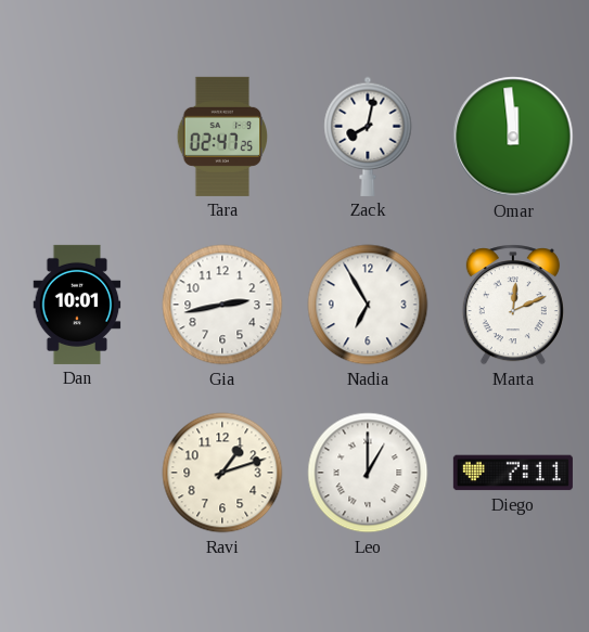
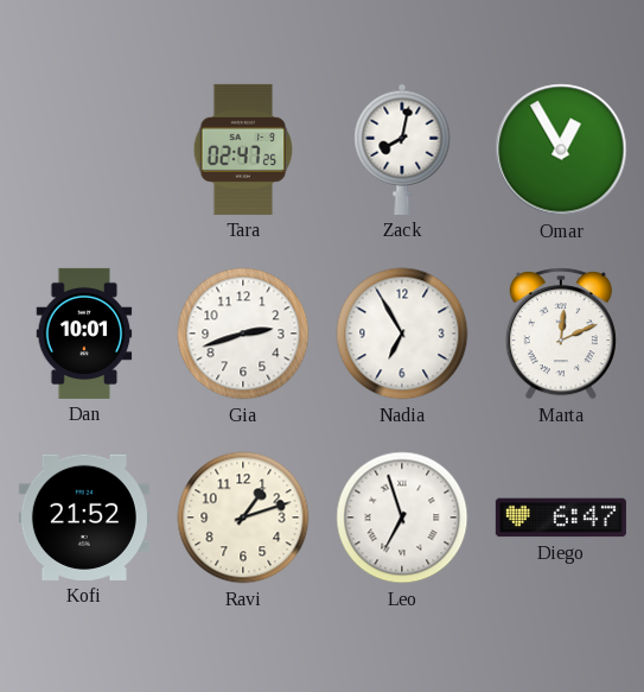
Omar: 11:59 -> 12:55 (561, 150)
Gia: 2:43 -> 2:42 (243, 334)
Kofi: none -> 21:52 (84, 518)
Leo: 1:00 -> 6:57 (402, 518)
Diego: 7:11 -> 6:47 (561, 518)
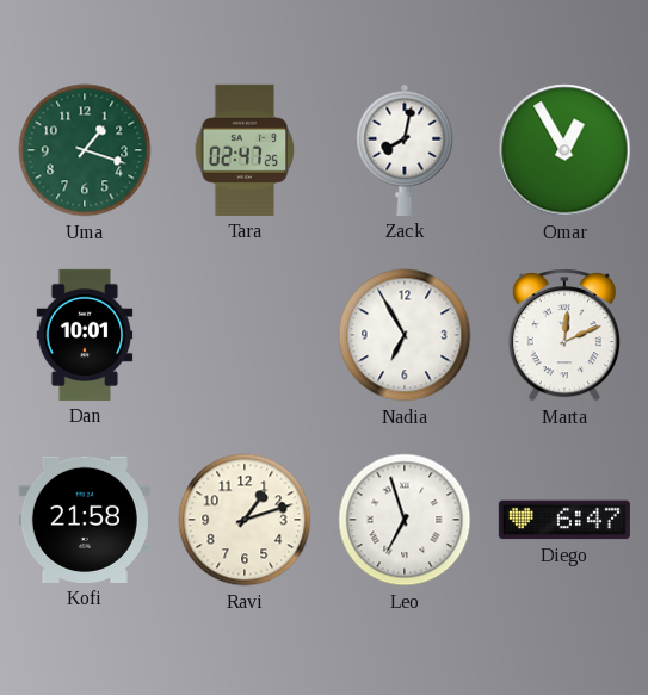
Uma: none -> 1:18 (85, 150)
Gia: 2:42 -> none (243, 334)
Kofi: 21:52 -> 21:58 (85, 520)
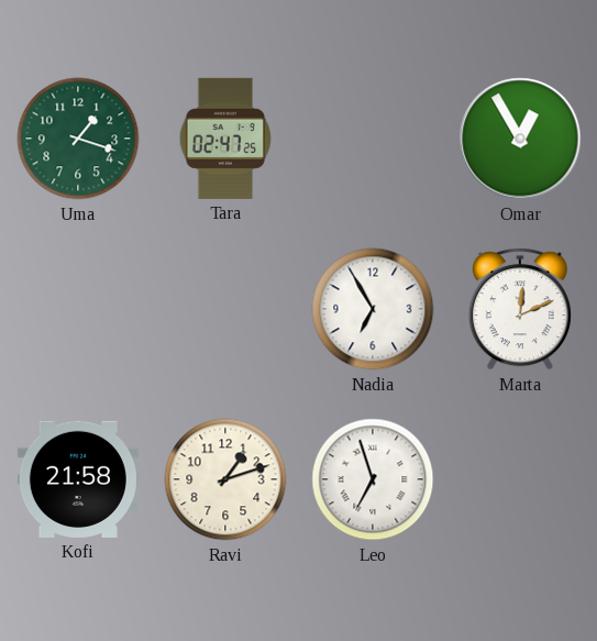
Zack: 8:02 -> none (405, 150)
Dan: 10:01 -> none (85, 335)
Diego: 6:47 -> none (564, 520)
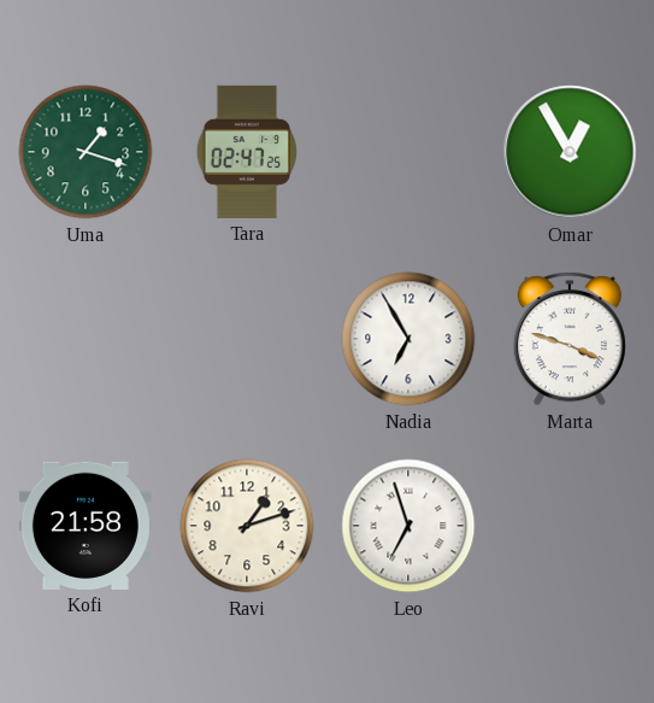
Marta: 12:11 -> 3:48 (570, 339)
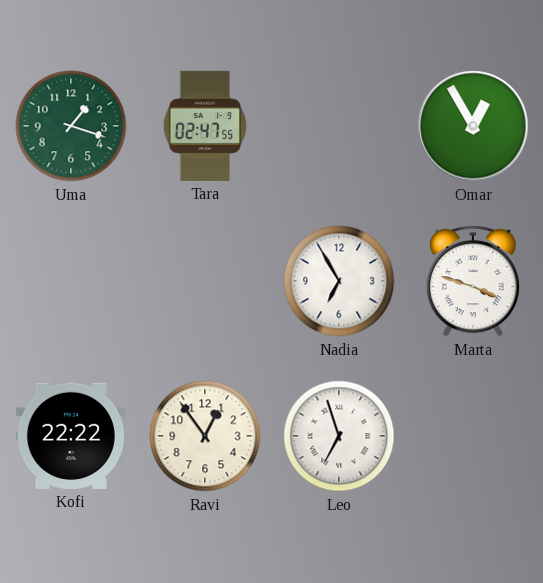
Tara: 02:47:25 -> 02:47:55 (204, 126)
Kofi: 21:58 -> 22:22 (71, 436)
Ravi: 1:12 -> 12:54 (205, 436)
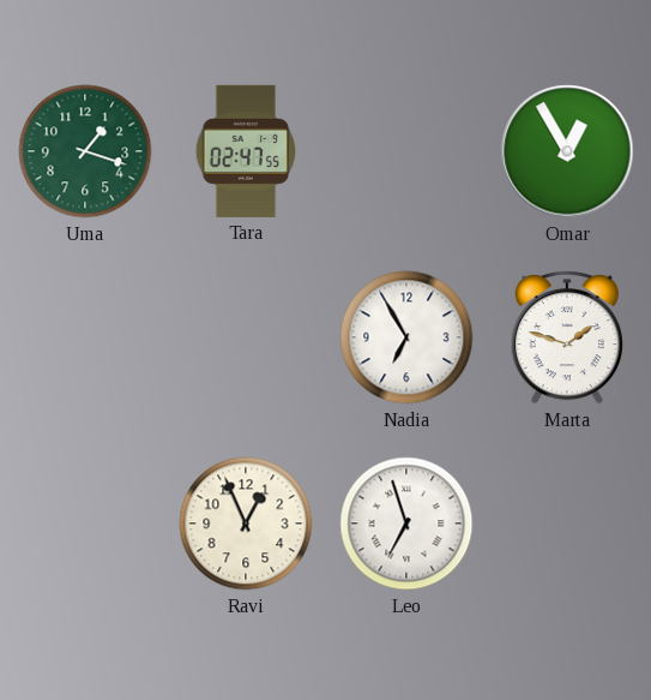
Marta: 3:48 -> 1:48 (567, 337)
Kofi: 22:22 -> none (71, 436)
Ravi: 12:54 -> 12:56 (246, 523)
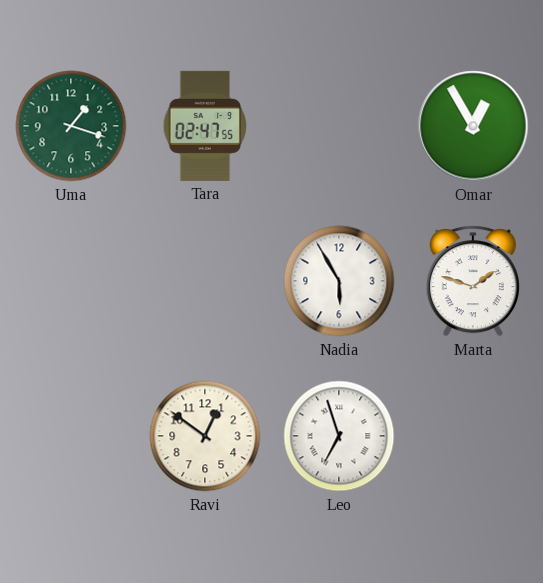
Nadia: 6:55 -> 5:55 (339, 281)
Ravi: 12:56 -> 12:51 (205, 436)
